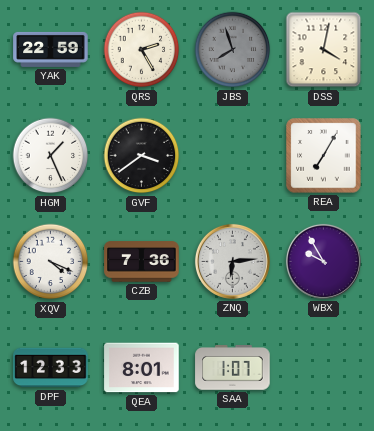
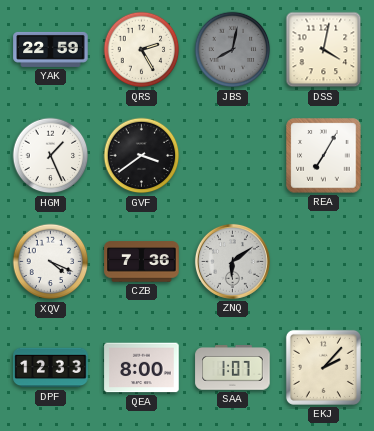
JBS: 7:57 -> 8:02 (233, 50)
ZNQ: 6:14 -> 6:09 (232, 261)
WBX: 9:55 -> none (323, 261)
QEA: 8:01 -> 8:00 (142, 368)
EKJ: none -> 2:07 (323, 367)
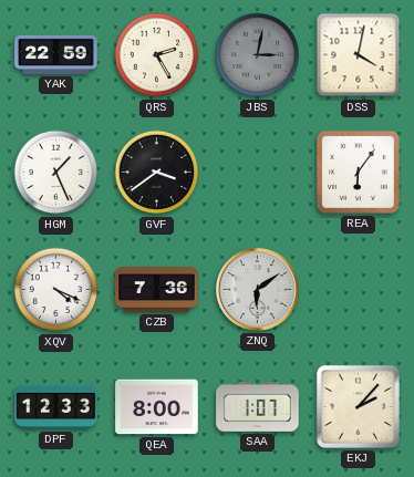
JBS: 8:02 -> 3:02 (258, 55)
REA: 7:05 -> 6:06 (359, 173)
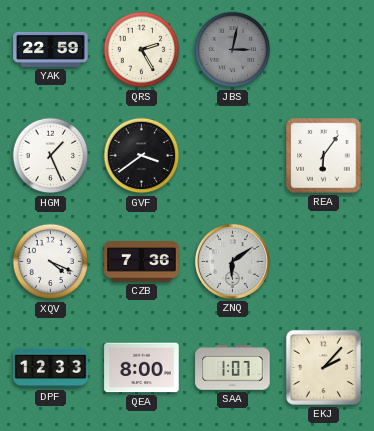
DSS: 4:02 -> none (359, 55)
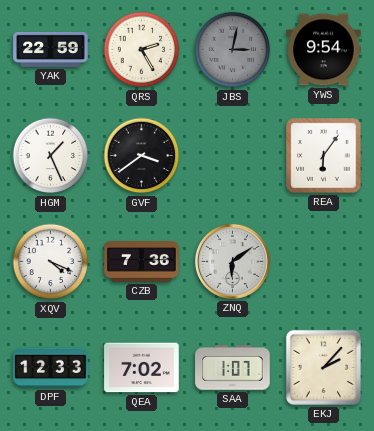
YWS: none -> 9:54 (324, 50)
QEA: 8:00 -> 7:02 (142, 368)
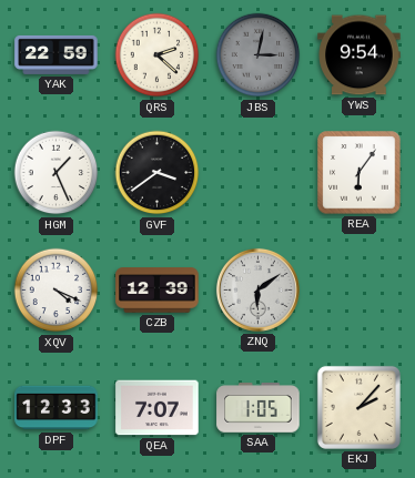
QRS: 2:25 -> 2:22 (158, 55)
CZB: 7:36 -> 12:39 (158, 291)
QEA: 7:02 -> 7:07 (158, 408)
SAA: 1:07 -> 1:05 (259, 408)
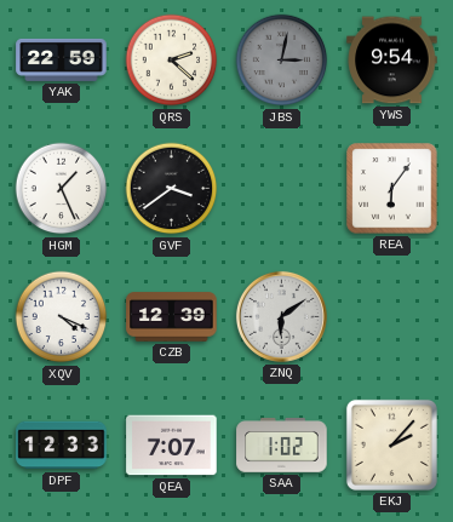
SAA: 1:05 -> 1:02 (282, 446)
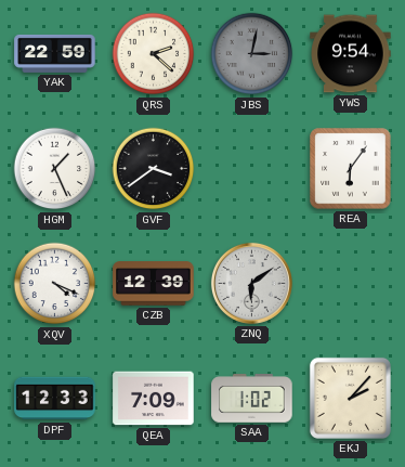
QEA: 7:07 -> 7:09 (154, 399)
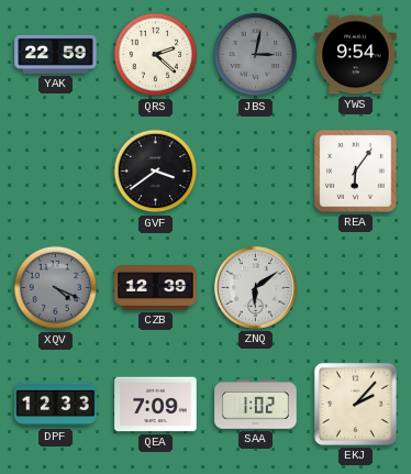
HGM: 1:26 -> none (55, 169)
XQV dial: white -> grey (56, 288)
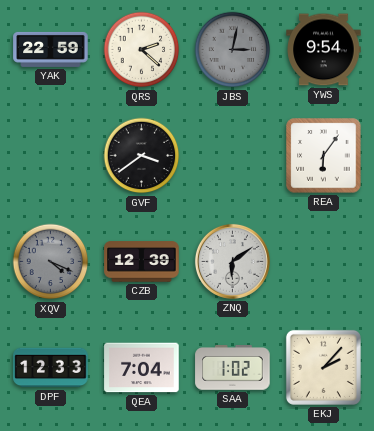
QEA: 7:09 -> 7:04 (142, 368)
